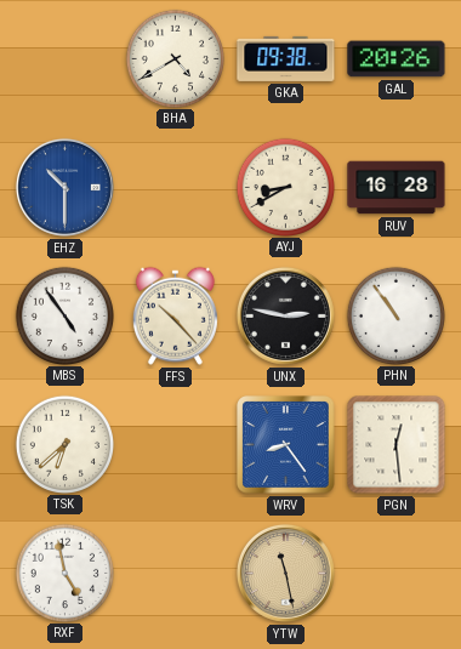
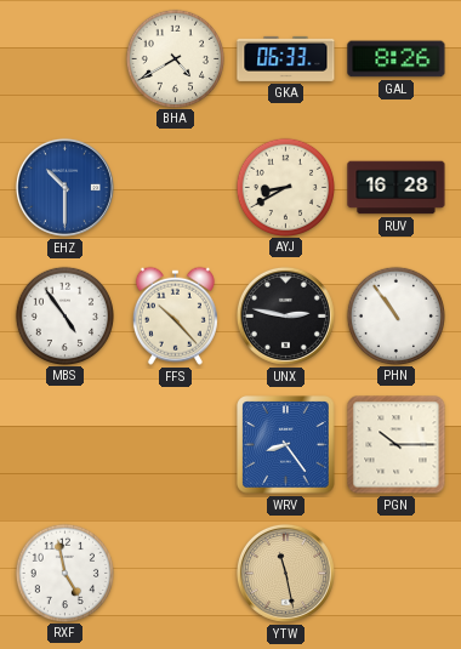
GKA: 09:38 -> 06:33 (286, 58)
GAL: 20:26 -> 8:26 (397, 59)
TSK: 6:38 -> none (64, 444)
PGN: 12:29 -> 10:15 (397, 445)
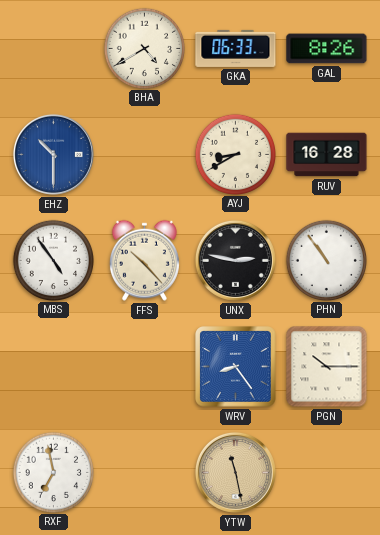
RXF: 4:58 -> 6:58 (53, 472)
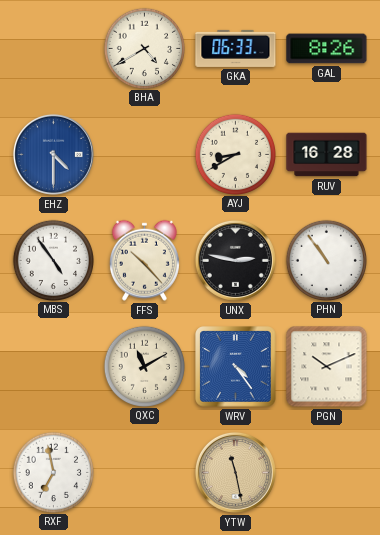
EHZ: 10:30 -> 4:30 (53, 154)
QXC: none -> 11:10 (144, 366)
WRV: 8:24 -> 4:24 (236, 367)
PGN: 10:15 -> 10:11 (327, 367)
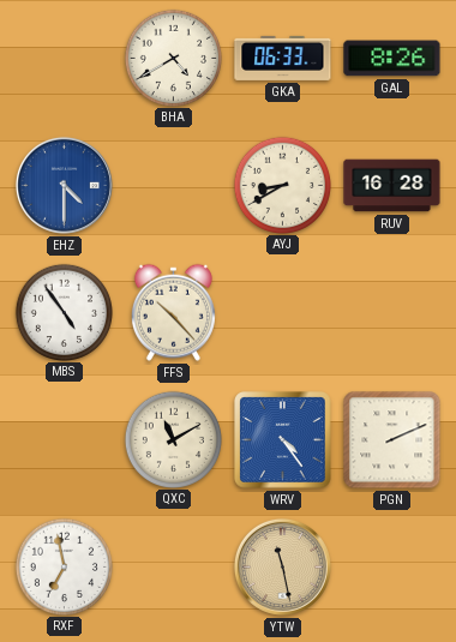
UNX: 2:47 -> none (235, 260)
PHN: 10:54 -> none (326, 260)
PGN: 10:11 -> 2:11 (392, 440)
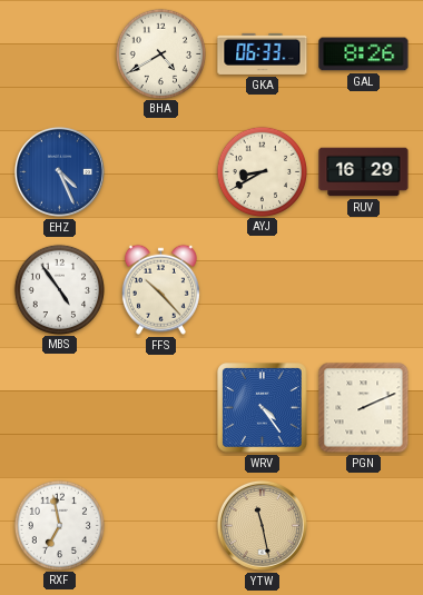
EHZ: 4:30 -> 4:26 (59, 171)
RUV: 16:28 -> 16:29 (364, 172)
QXC: 11:10 -> none (173, 439)
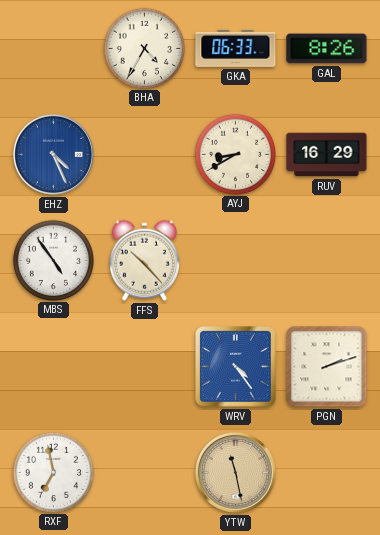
BHA: 4:40 -> 4:35 (144, 48)
PGN: 2:11 -> 2:12 (327, 367)
